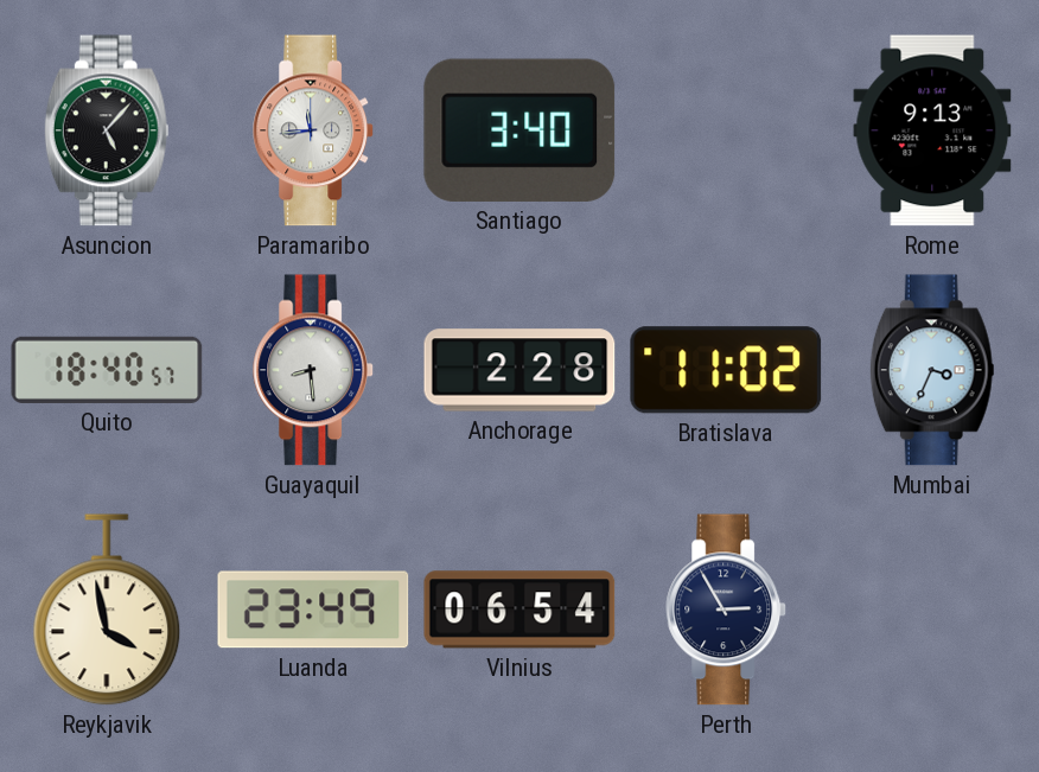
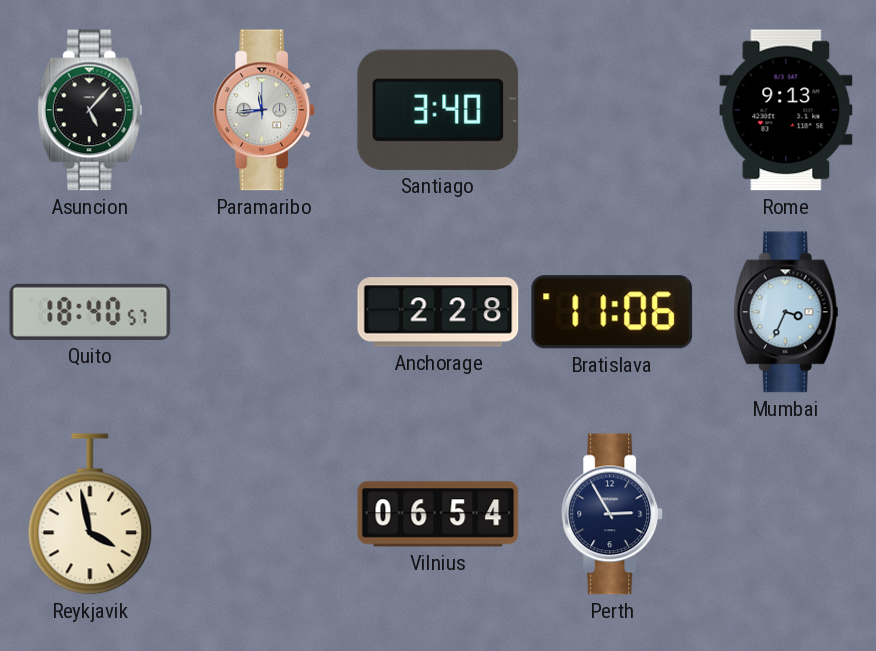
Guayaquil: 8:29 -> none (314, 370)
Bratislava: 11:02 -> 11:06 (612, 312)
Luanda: 23:49 -> none (313, 610)
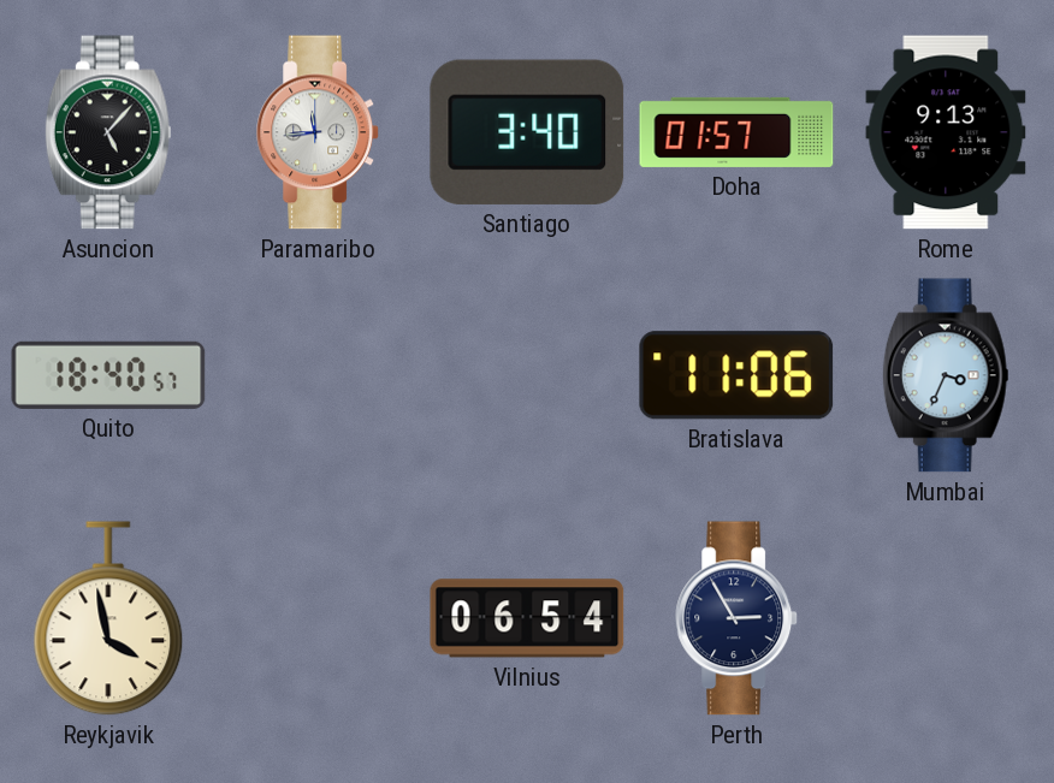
Doha: none -> 01:57 (736, 132)
Anchorage: 2:28 -> none (438, 312)
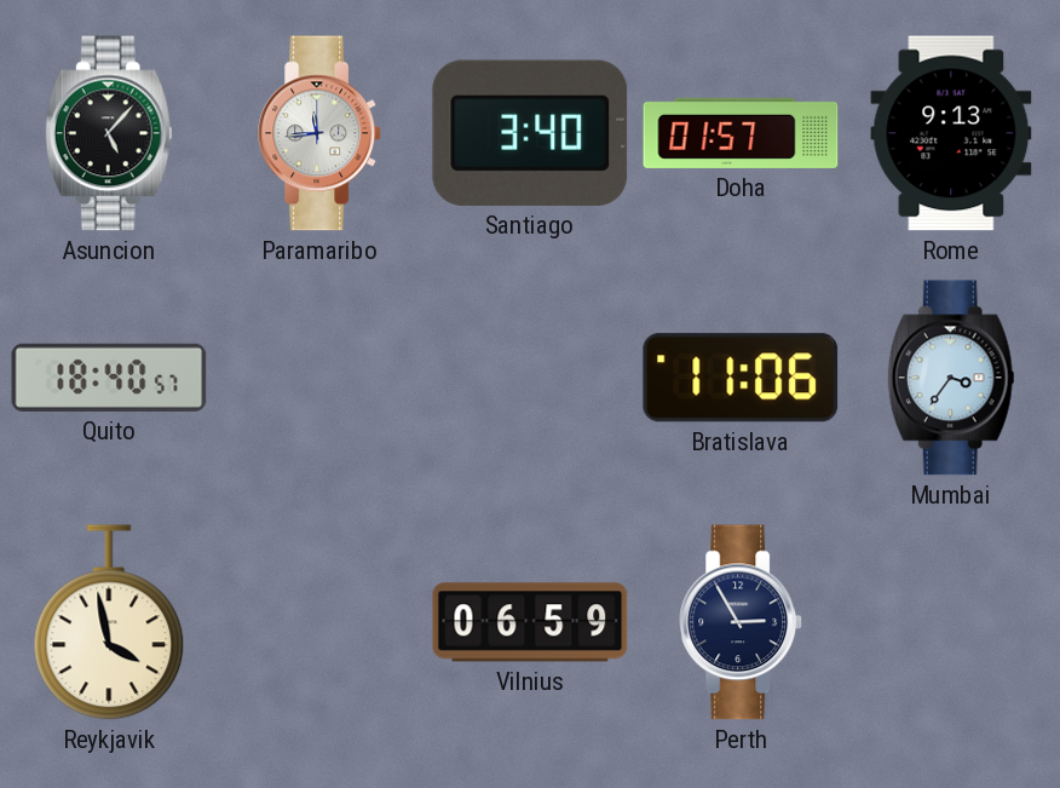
Mumbai: 3:34 -> 3:36 (951, 378)
Vilnius: 06:54 -> 06:59 (530, 622)
